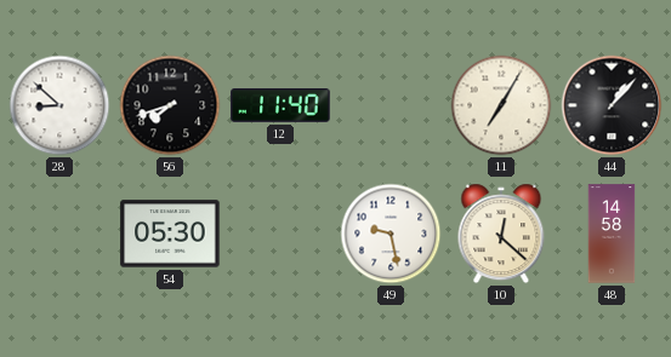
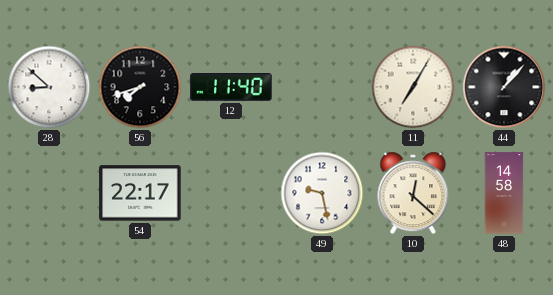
54: 05:30 -> 22:17 (140, 193)
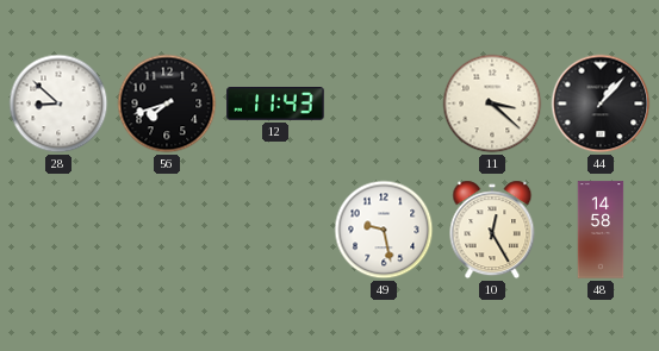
12: 11:40 -> 11:43 (275, 105)
11: 7:05 -> 3:22 (492, 104)
54: 22:17 -> none (140, 193)
10: 12:22 -> 12:25 (492, 230)
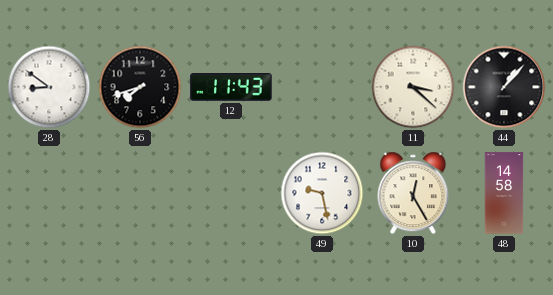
28: 8:52 -> 8:51 (49, 87)
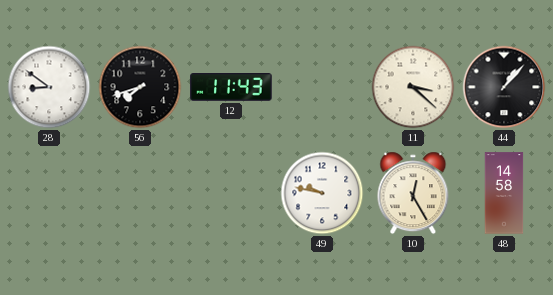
49: 9:28 -> 9:47 (322, 193)
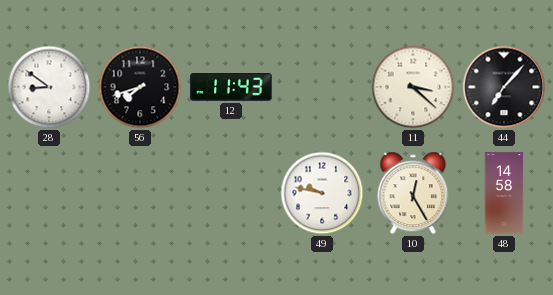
44: 1:07 -> 7:07 (504, 87)
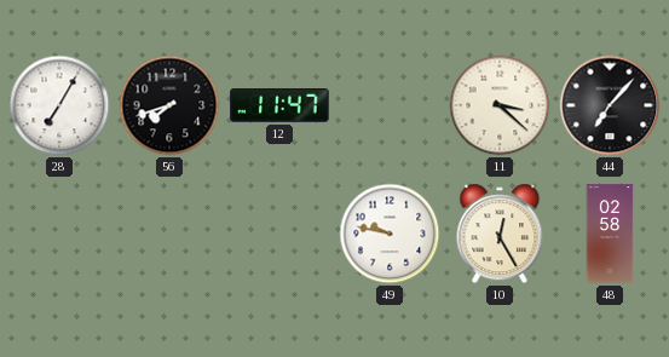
28: 8:51 -> 7:05 (59, 105)
12: 11:43 -> 11:47 (279, 106)
48: 14:58 -> 02:58 (610, 234)
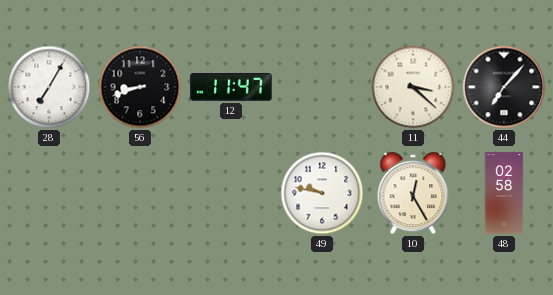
56: 7:42 -> 8:42 (140, 87)
